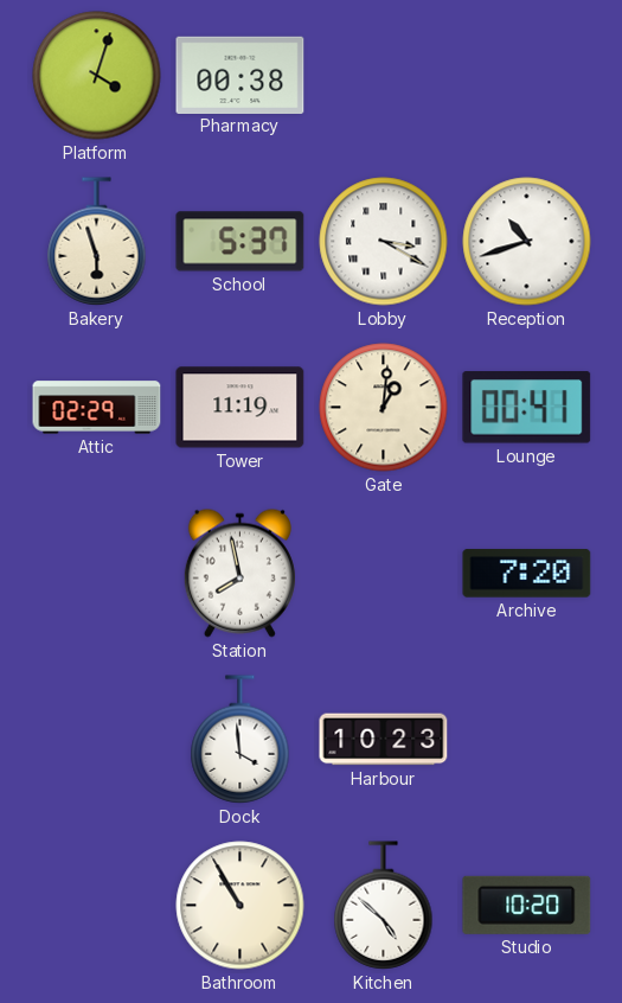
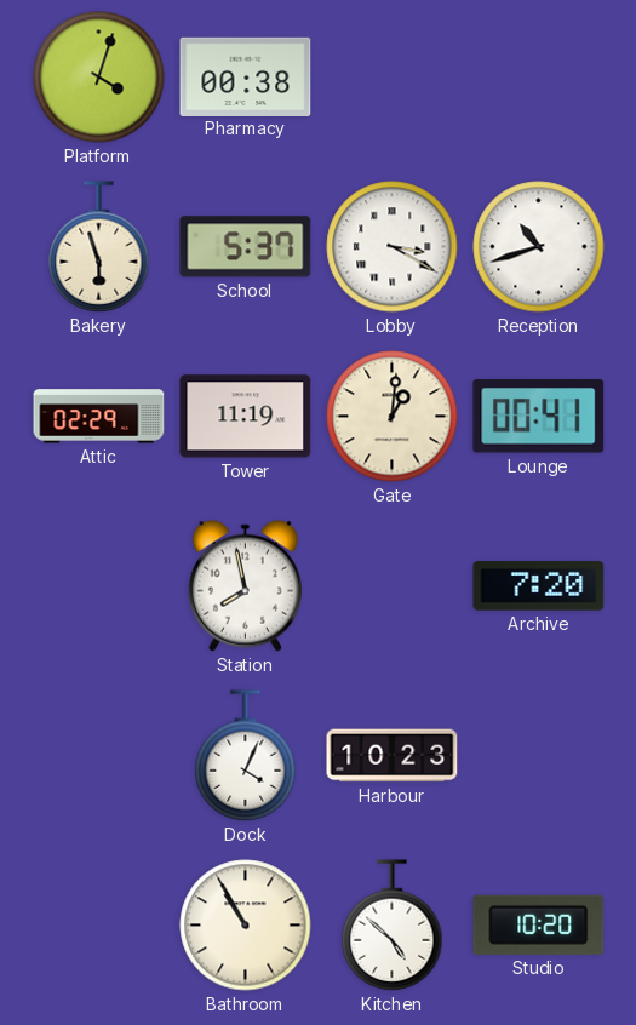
Dock: 3:59 -> 4:04 (246, 756)
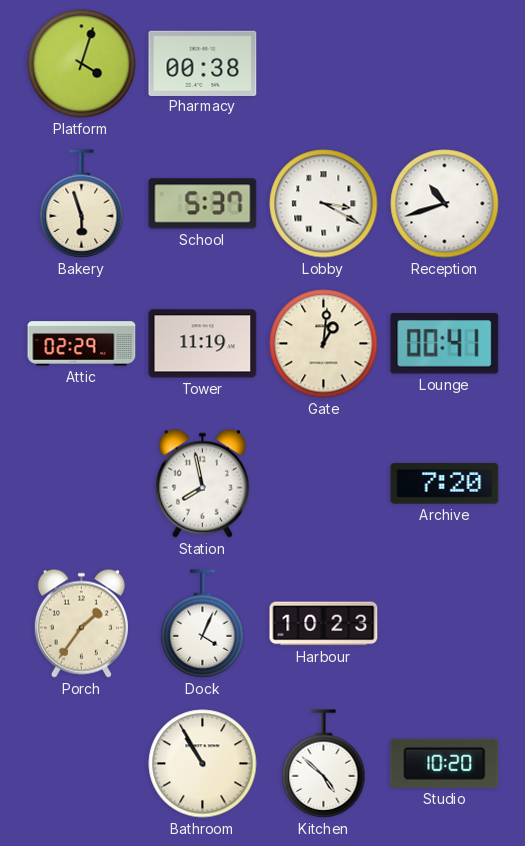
Porch: none -> 1:36 (81, 623)
